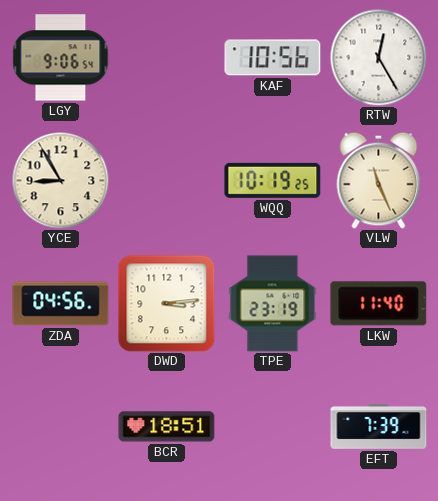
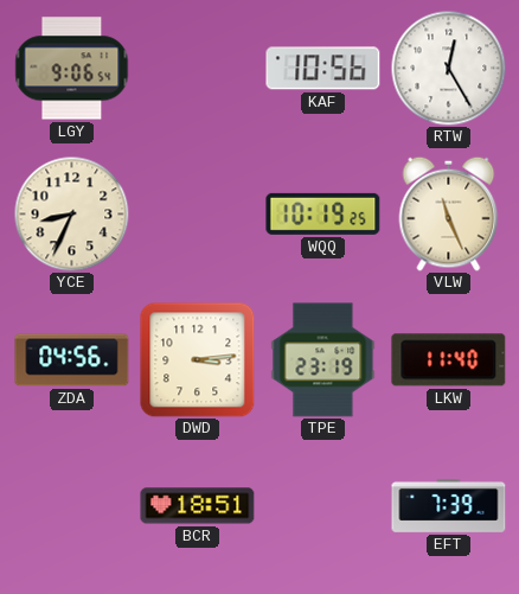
YCE: 8:55 -> 8:34 (71, 213)
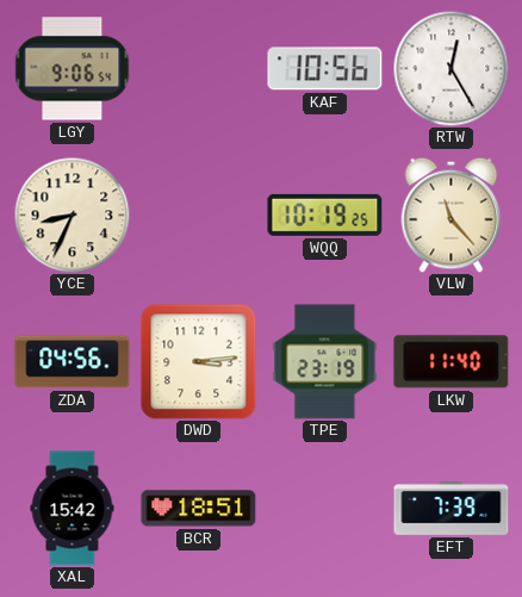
VLW: 11:26 -> 11:23 (452, 214)
XAL: none -> 15:42 (73, 509)
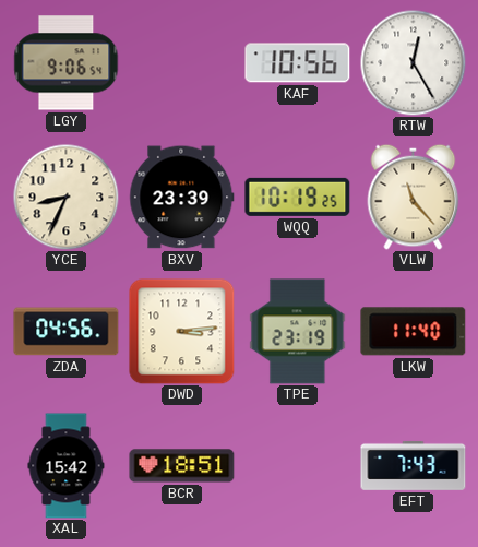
BXV: none -> 23:39 (182, 198)
EFT: 7:39 -> 7:43 (414, 465)
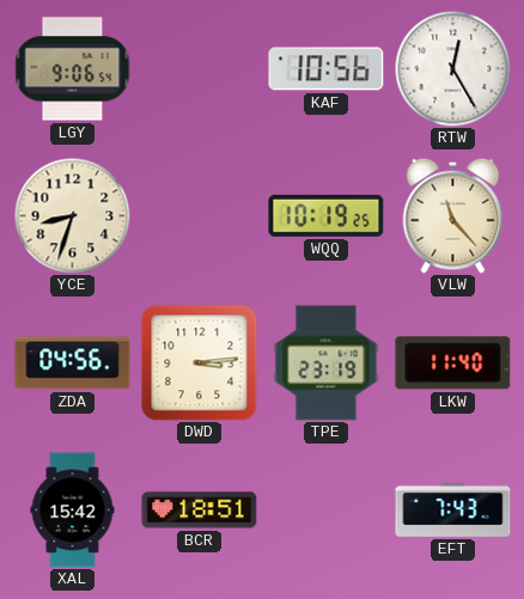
YCE: 8:34 -> 8:33 (72, 215)
BXV: 23:39 -> none (182, 198)
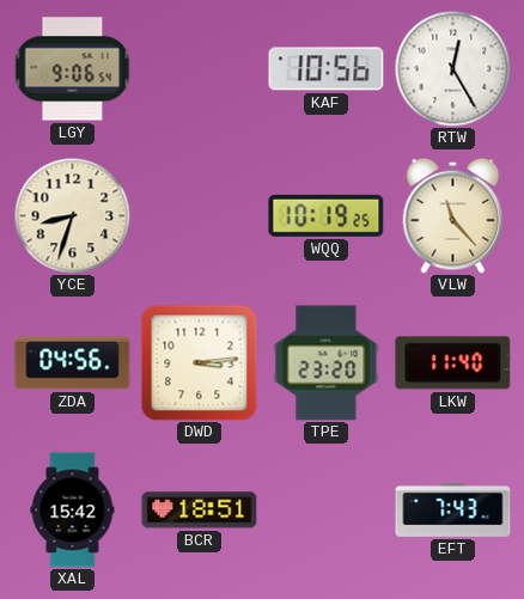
TPE: 23:19 -> 23:20 (327, 363)
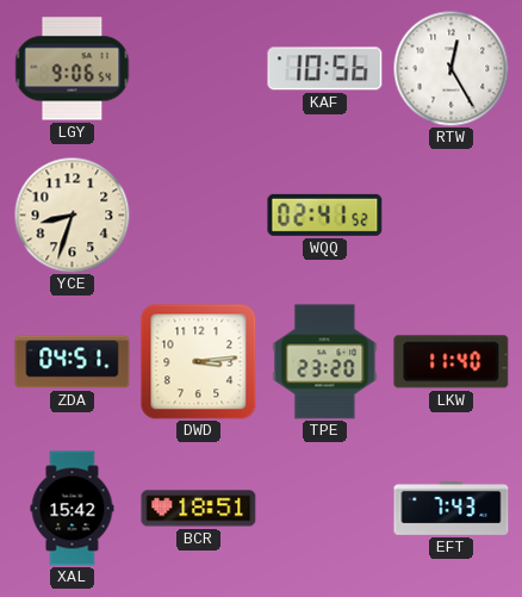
WQQ: 10:19 -> 02:41 (325, 214)
VLW: 11:23 -> none (453, 215)
ZDA: 04:56 -> 04:51 (73, 362)
